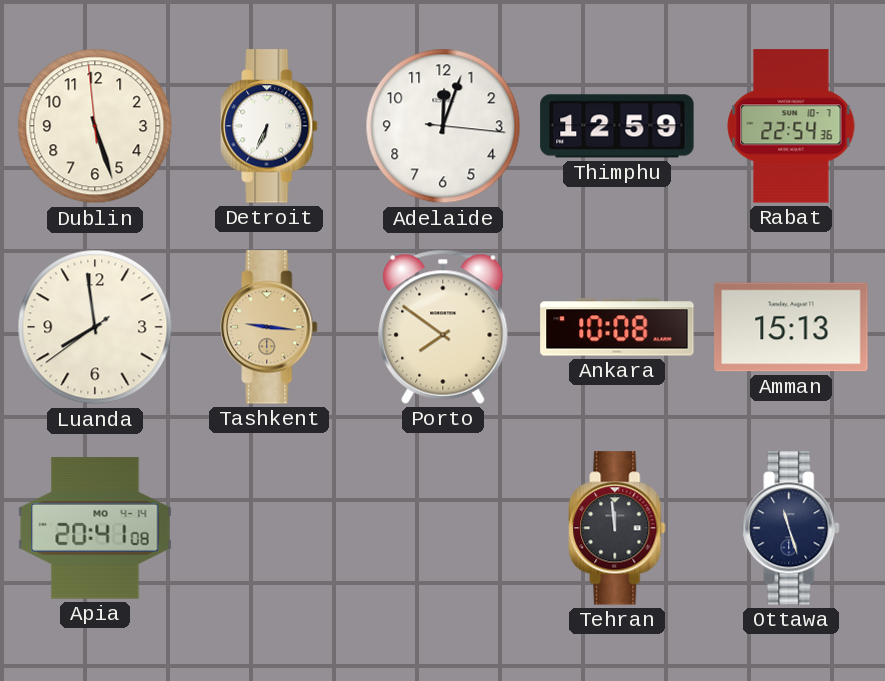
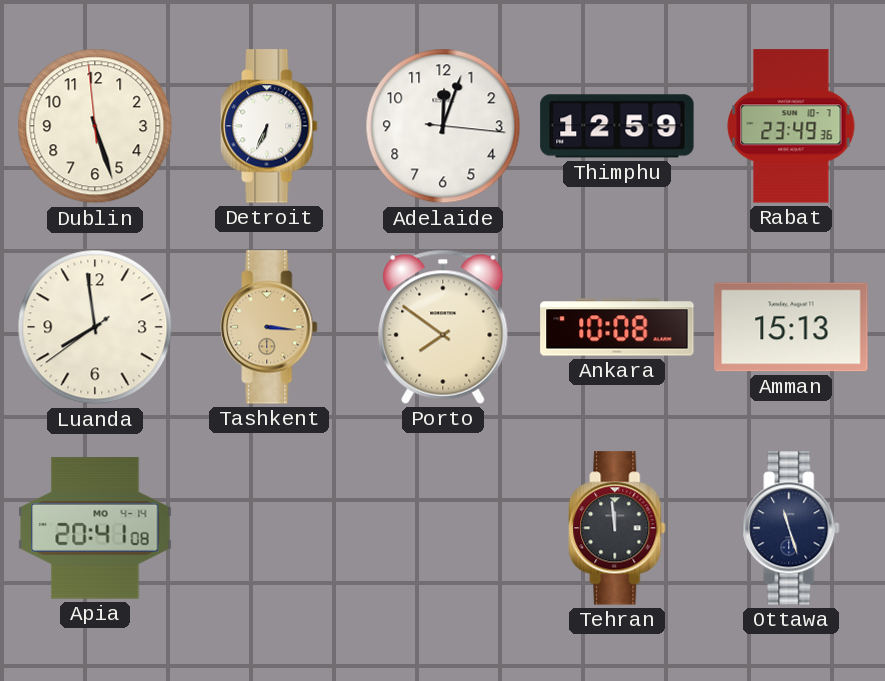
Rabat: 22:54 -> 23:49 (791, 126)
Tashkent: 9:16 -> 3:16 (269, 327)
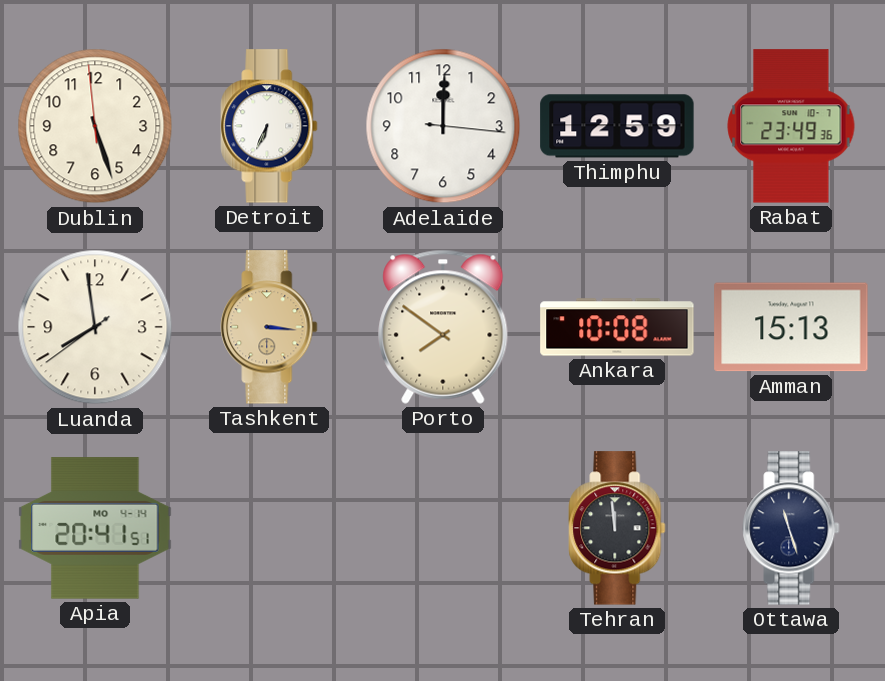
Adelaide: 12:03 -> 12:00 (443, 126)
Apia: 20:41:08 -> 20:41:51 (95, 528)
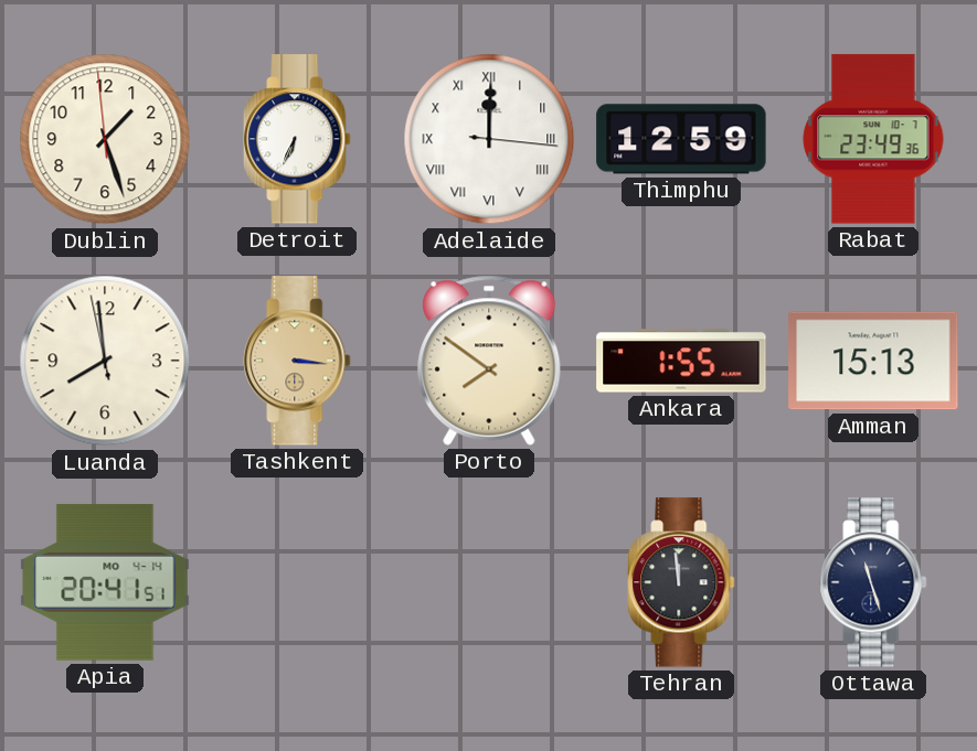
Dublin: 5:26 -> 1:26 (105, 139)
Adelaide numerals: Arabic -> Roman (489, 139)
Luanda: 7:58:39 -> 7:58:58 (105, 361)
Ankara: 10:08 -> 1:55 (681, 361)
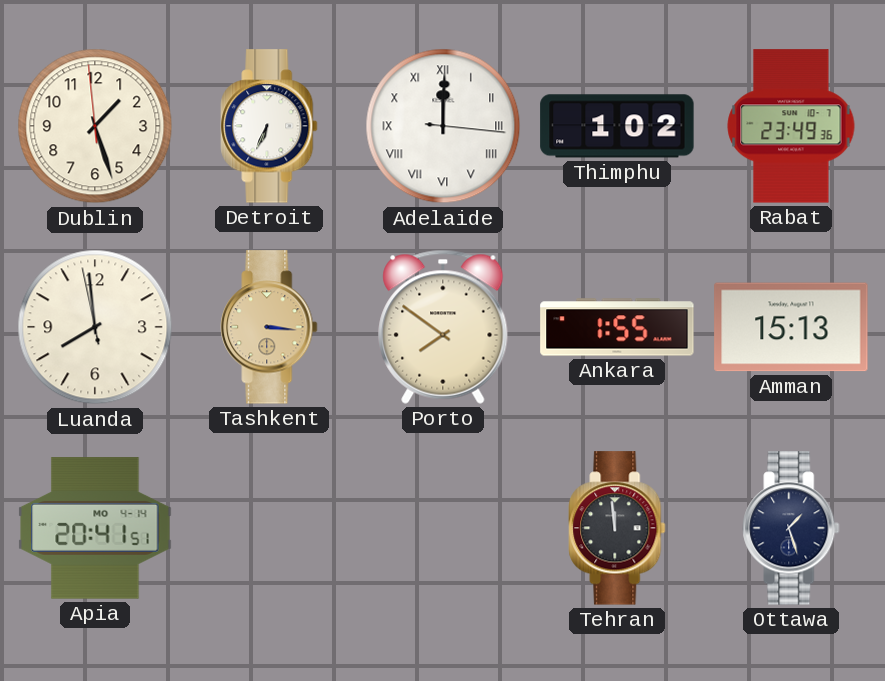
Thimphu: 12:59 -> 1:02 (617, 126)
Ottawa: 11:27 -> 1:27 (791, 528)
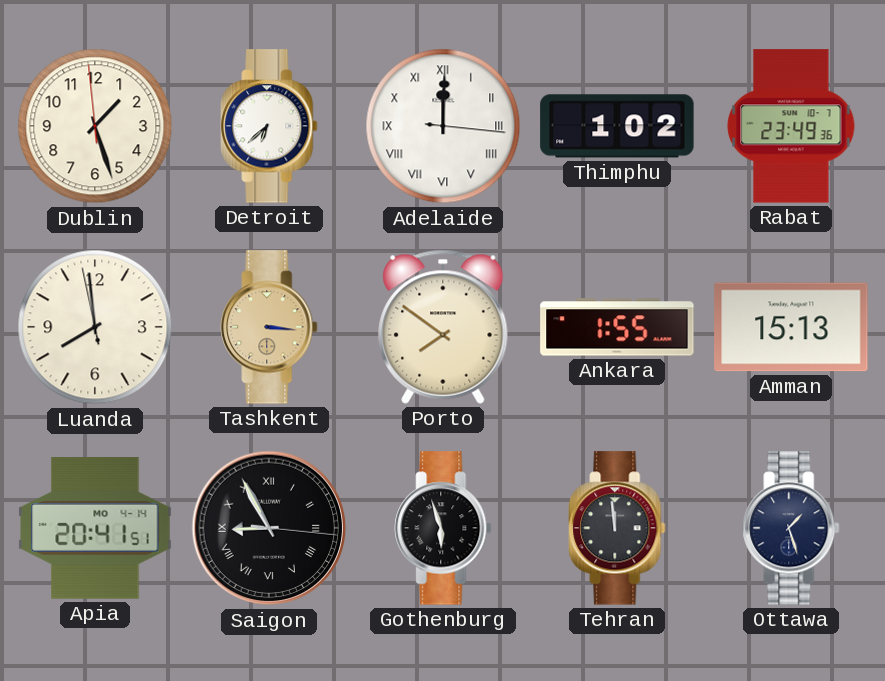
Detroit: 6:34 -> 6:38 (269, 126)
Saigon: none -> 8:55 (269, 528)
Gothenburg: none -> 5:57 (443, 528)
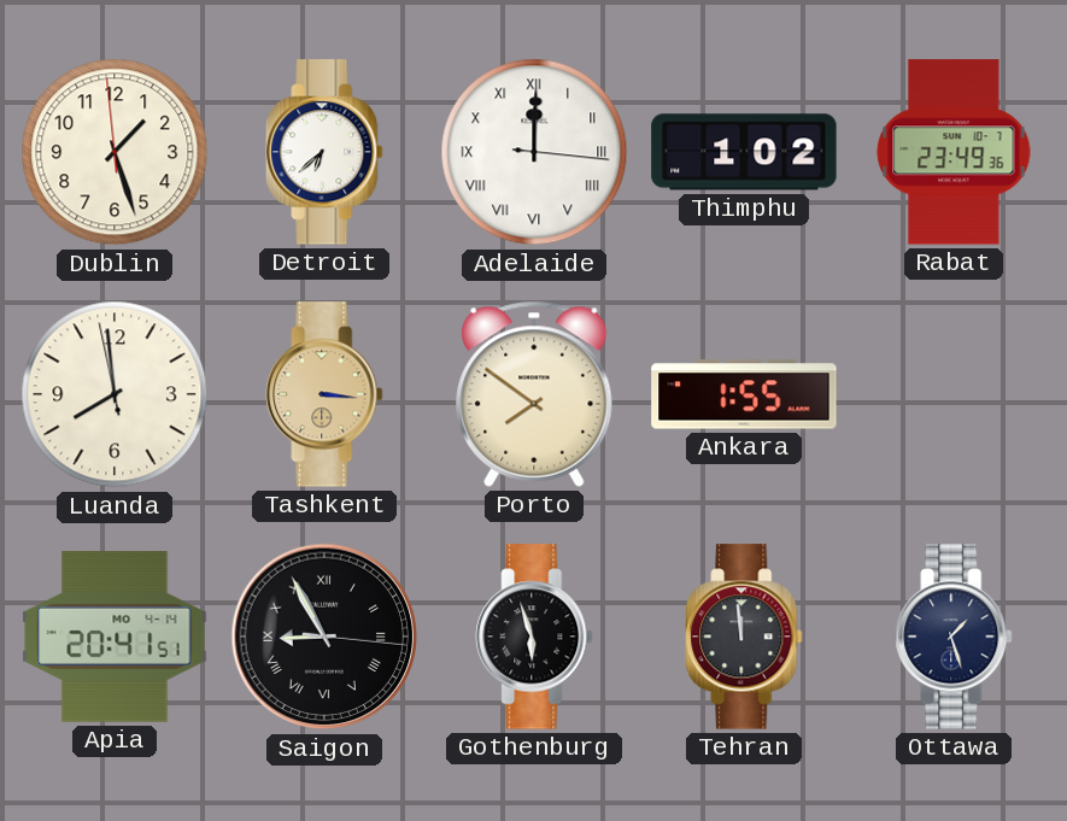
Amman: 15:13 -> none (791, 327)
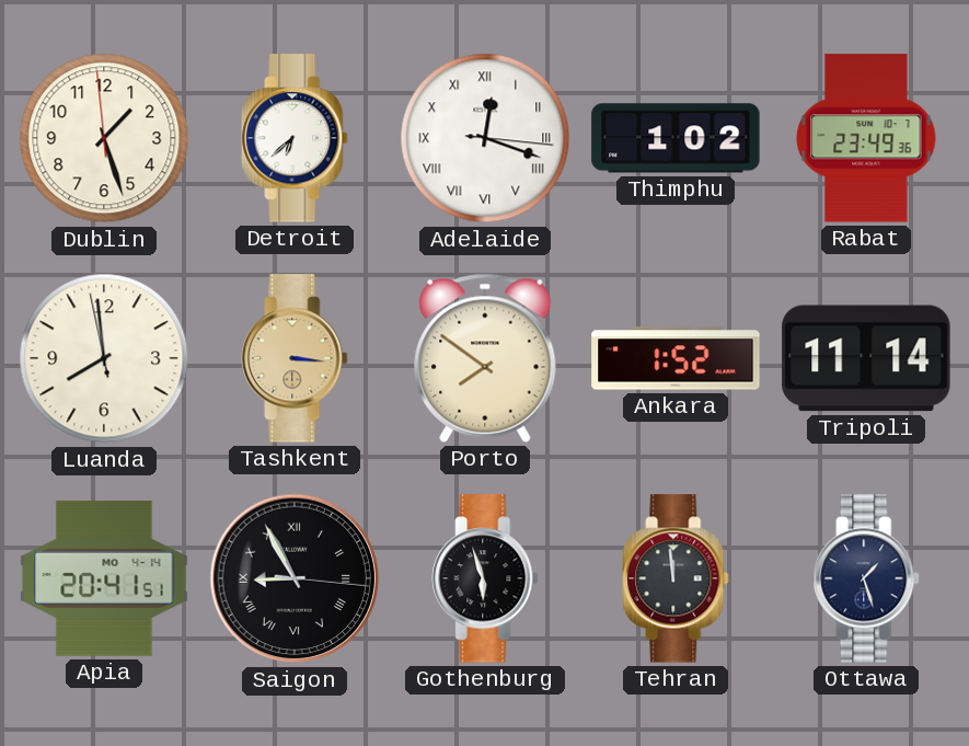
Adelaide: 12:00 -> 12:18 (485, 138)
Ankara: 1:55 -> 1:52 (676, 358)
Tripoli: none -> 11:14 (866, 358)
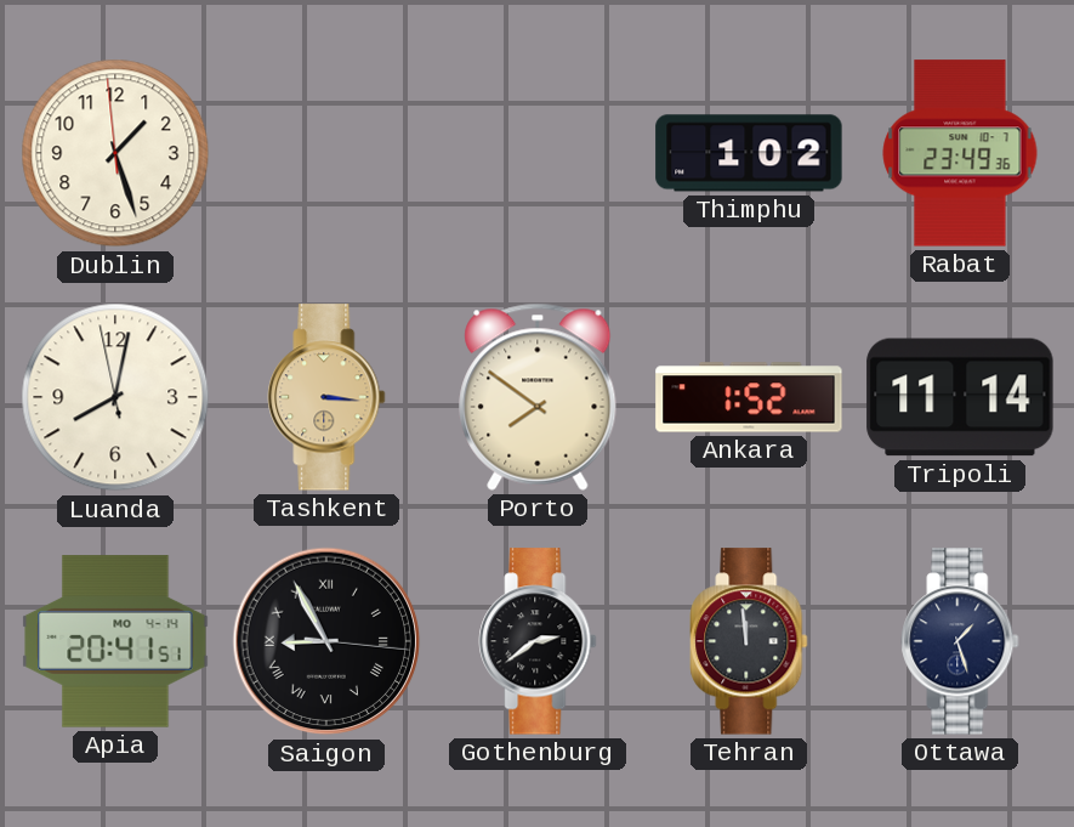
Detroit: 6:38 -> none (295, 138)
Adelaide: 12:18 -> none (485, 138)
Luanda: 7:58 -> 8:01 (115, 397)
Gothenburg: 5:57 -> 2:39 (538, 641)
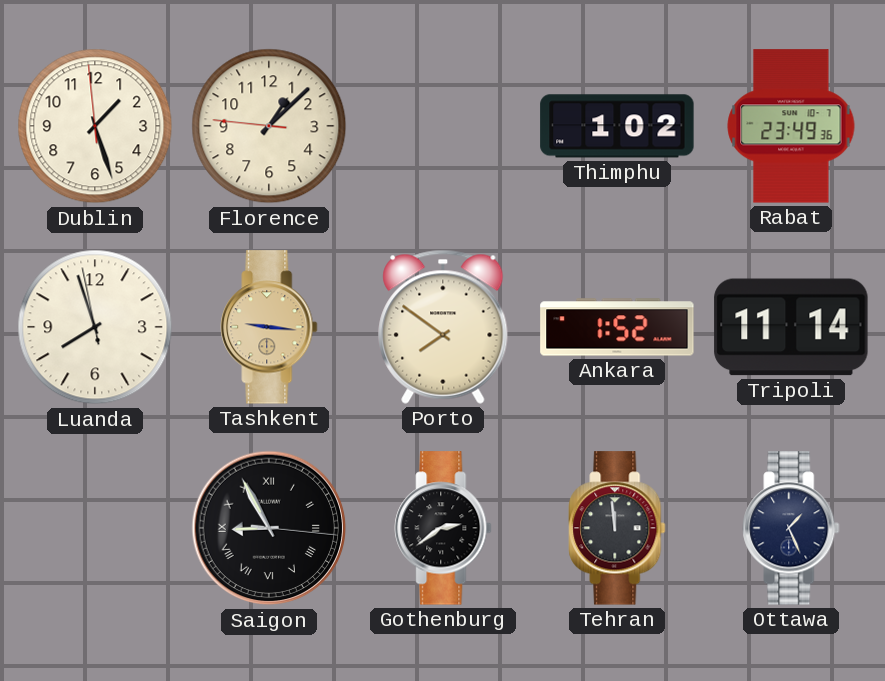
Florence: none -> 1:07 (269, 126)
Luanda: 8:01 -> 7:56 (95, 327)
Tashkent: 3:16 -> 9:16 (269, 327)
Apia: 20:41 -> none (115, 641)
Ottawa: 1:27 -> 1:26 (791, 528)
